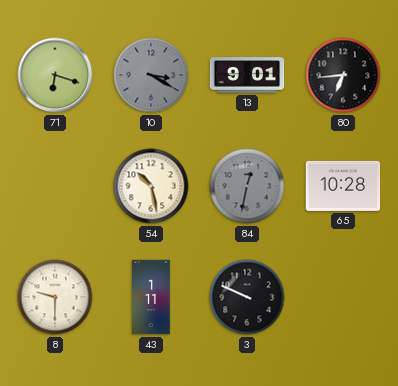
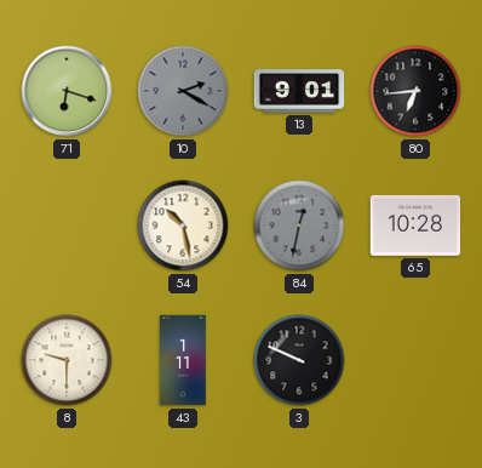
10: 3:20 -> 2:20 (183, 91)
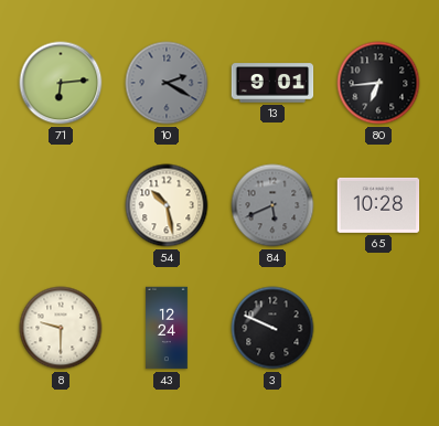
71: 6:18 -> 6:14 (61, 83)
84: 12:32 -> 5:41 (272, 205)
43: 1:11 -> 12:24 (167, 328)
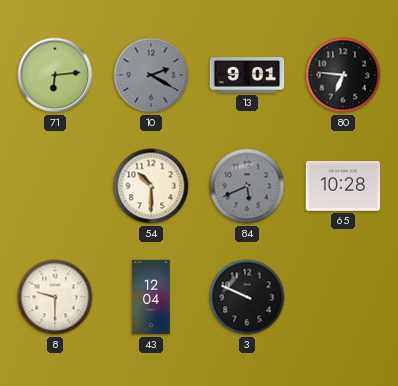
80: 6:44 -> 6:46 (343, 75)
54: 10:28 -> 10:30 (151, 186)
43: 12:24 -> 12:04 (151, 297)
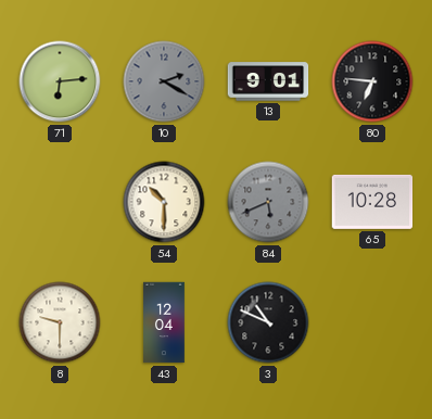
3: 9:49 -> 10:49 (268, 322)
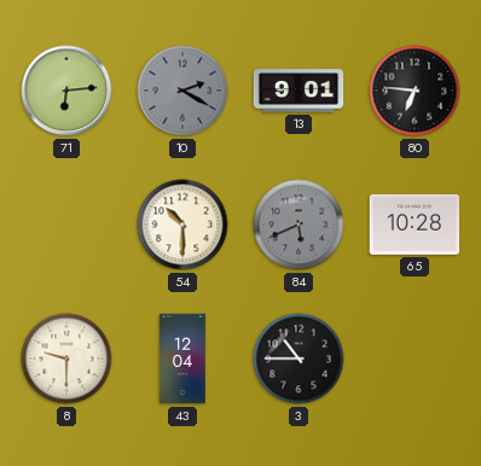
3: 10:49 -> 10:45 (299, 359)
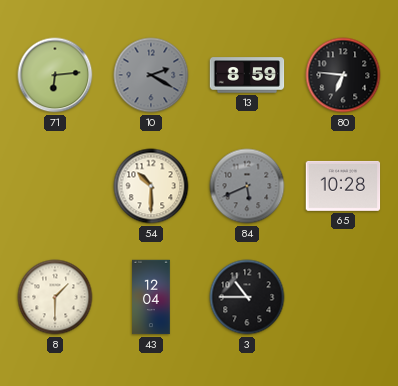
13: 9:01 -> 8:59 (247, 75)
8: 9:30 -> 1:30 (55, 297)
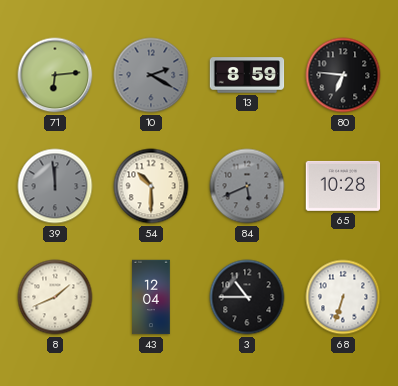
39: none -> 11:59 (55, 186)
8: 1:30 -> 1:41 (55, 297)
68: none -> 6:33 (343, 297)
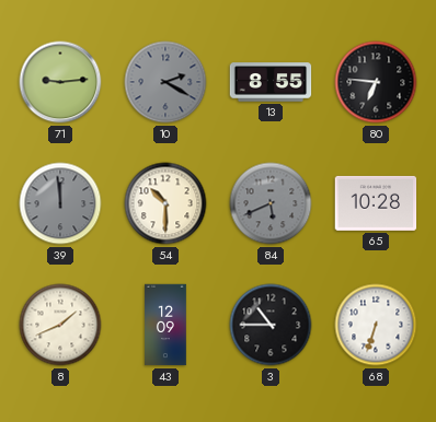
71: 6:14 -> 9:14 (60, 82)
13: 8:59 -> 8:55 (271, 82)
43: 12:04 -> 12:09 (165, 325)
